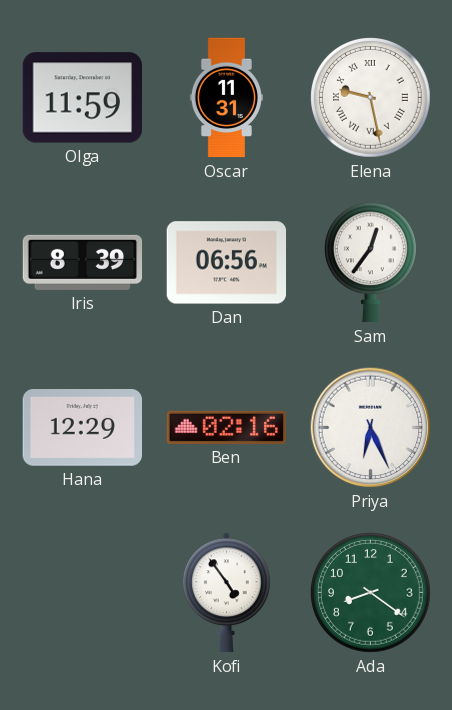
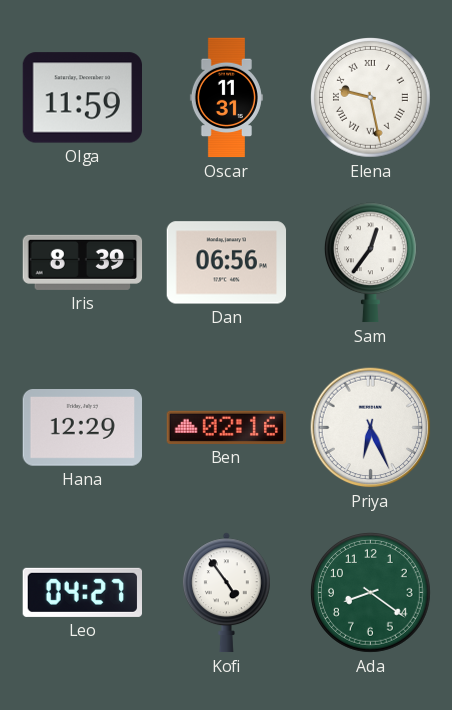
Leo: none -> 04:27 (82, 592)
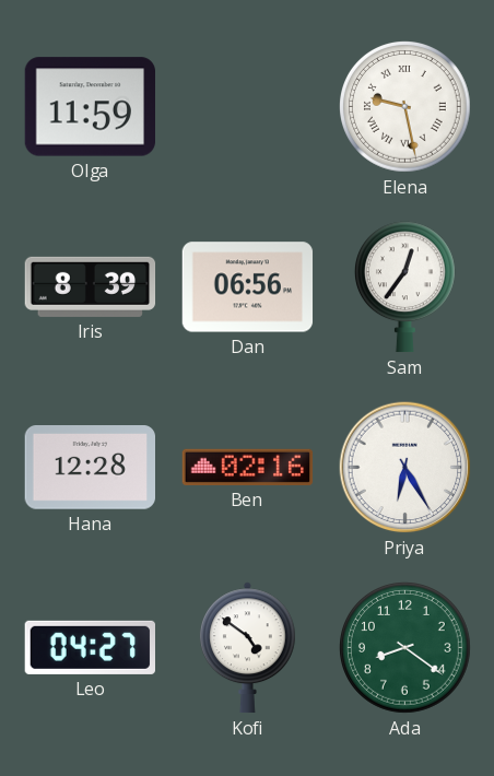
Oscar: 11:31 -> none (226, 98)
Hana: 12:29 -> 12:28 (91, 468)
Priya: 6:26 -> 6:25 (405, 468)
Kofi: 4:54 -> 4:51 (248, 648)
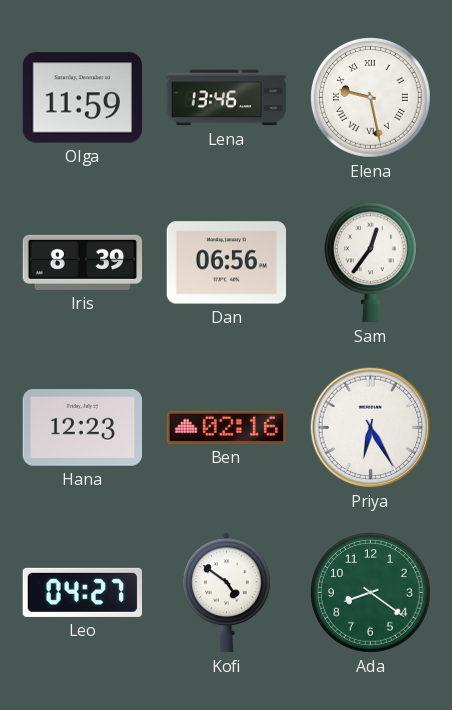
Lena: none -> 13:46 (227, 98)
Hana: 12:28 -> 12:23 (83, 428)
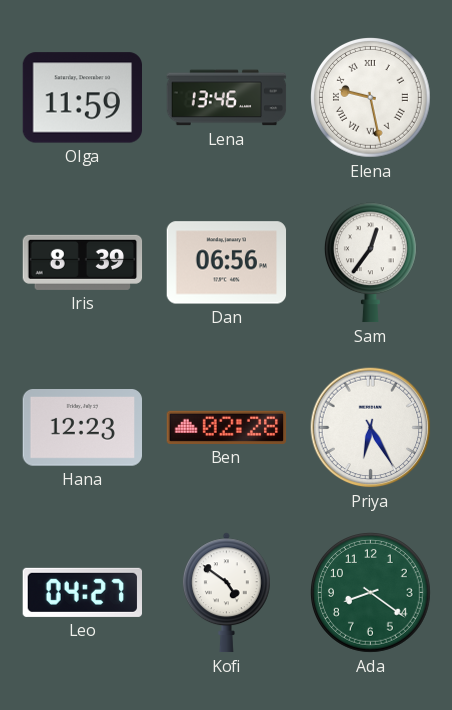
Ben: 02:16 -> 02:28 (227, 427)
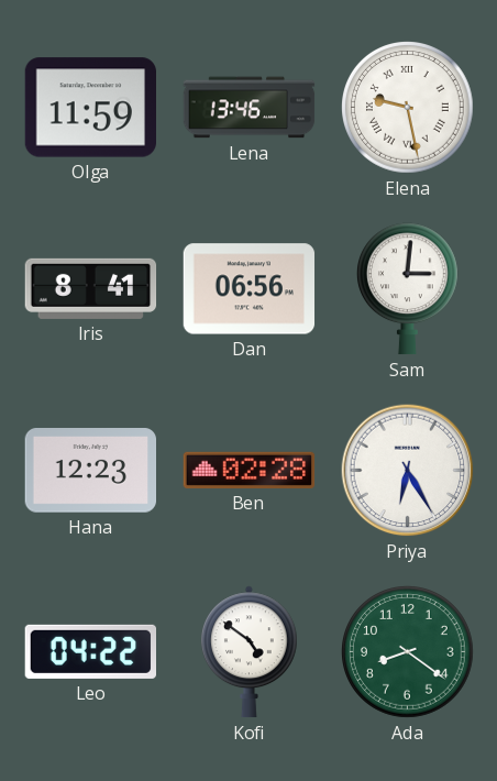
Iris: 8:39 -> 8:41 (91, 288)
Sam: 12:36 -> 3:01 (407, 289)
Leo: 04:27 -> 04:22 (90, 651)
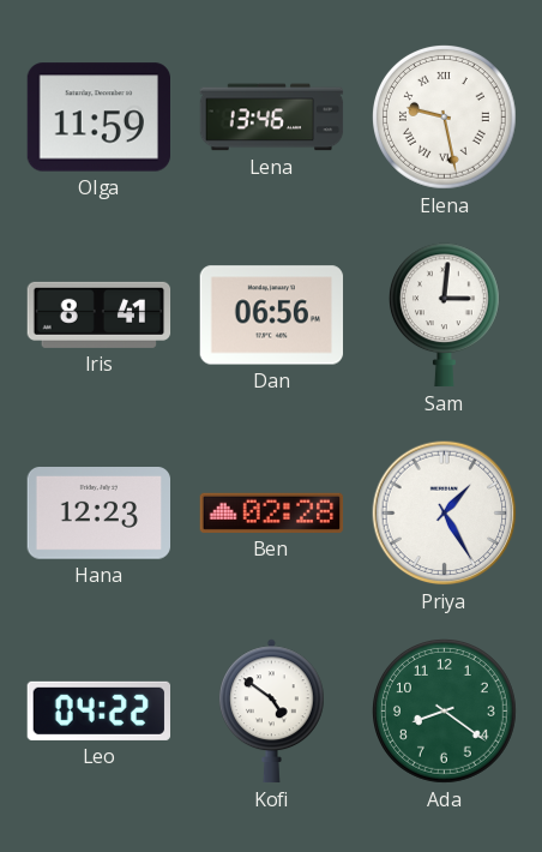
Priya: 6:25 -> 1:25 (445, 514)
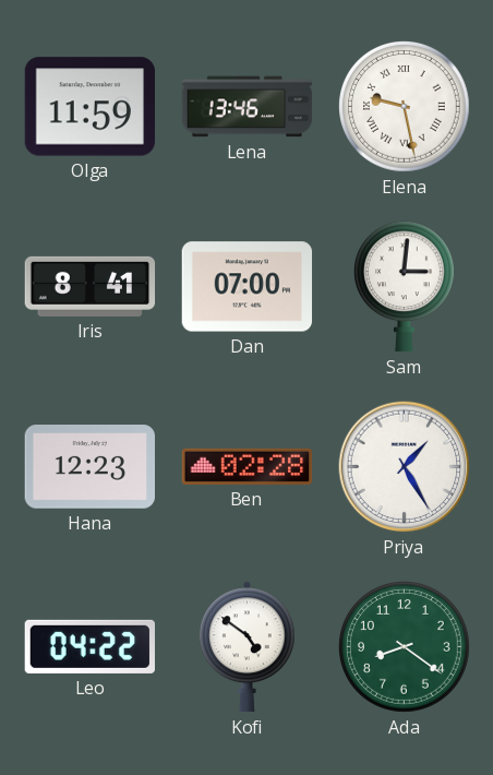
Dan: 06:56 -> 07:00 (248, 287)
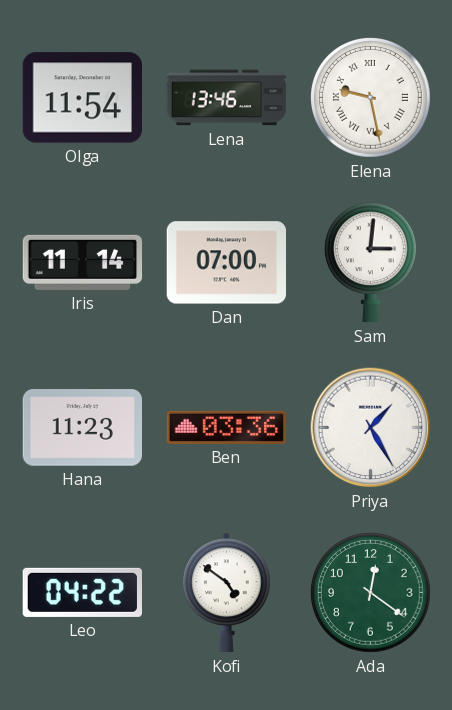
Olga: 11:59 -> 11:54 (83, 98)
Iris: 8:41 -> 11:14 (83, 262)
Hana: 12:23 -> 11:23 (83, 428)
Ben: 02:28 -> 03:36 (227, 427)
Ada: 8:21 -> 12:21 (371, 593)
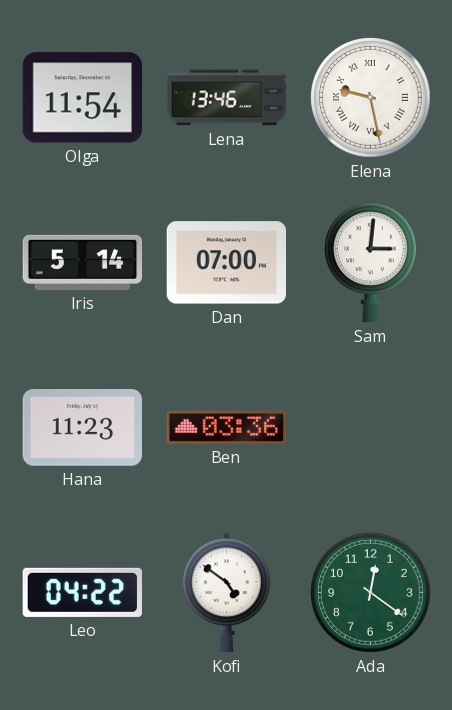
Iris: 11:14 -> 5:14 (83, 262)
Priya: 1:25 -> none (371, 428)
